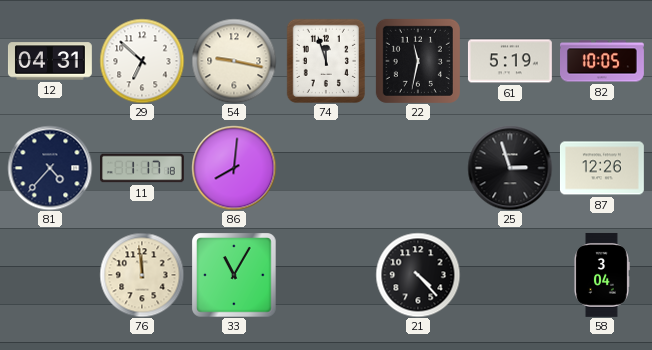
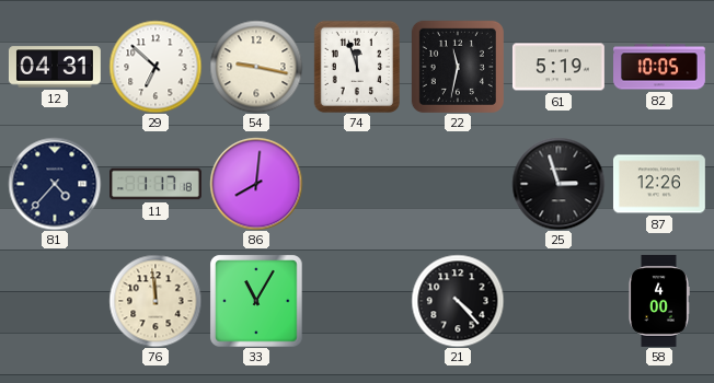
58: 3:04 -> 4:00 (659, 301)
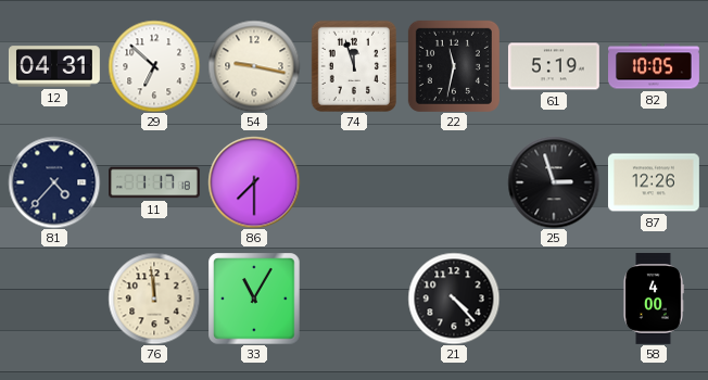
86: 8:01 -> 7:30 (254, 182)
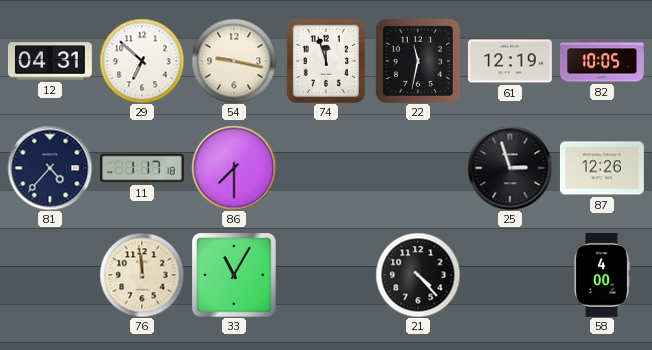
61: 5:19 -> 12:19 (510, 61)
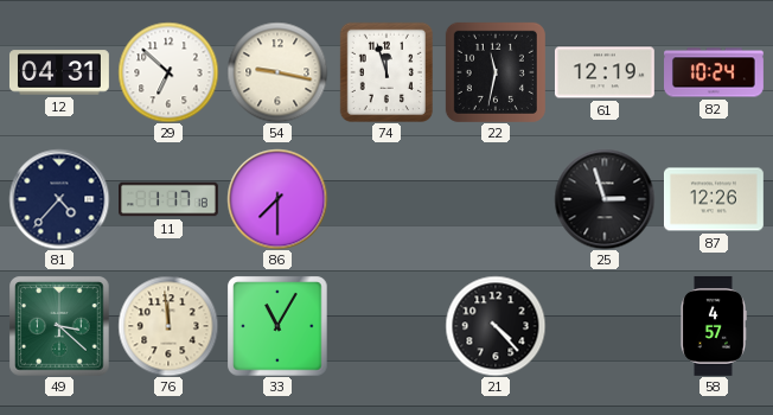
82: 10:05 -> 10:24 (715, 72)
49: none -> 3:22 (59, 326)
58: 4:00 -> 4:57 (714, 326)
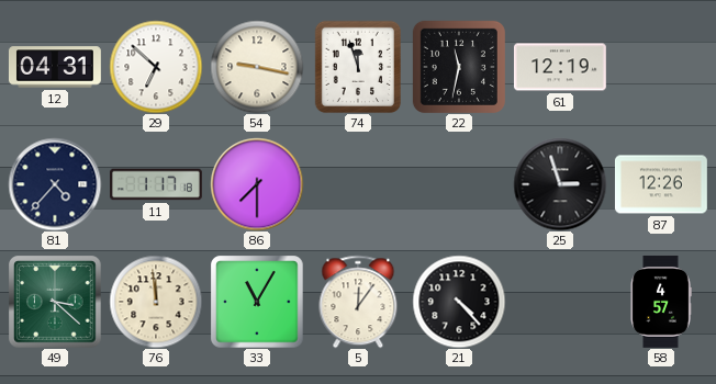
82: 10:24 -> none (715, 72)
5: none -> 12:06 (358, 302)
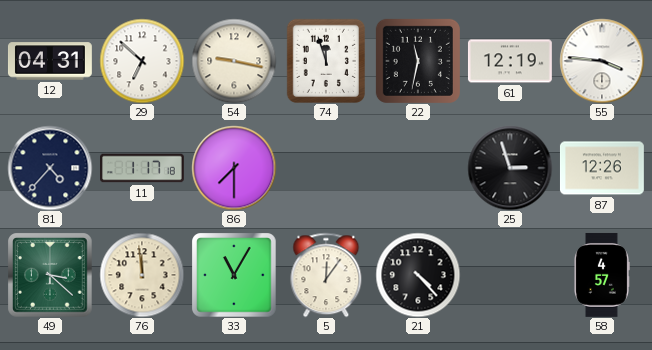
55: none -> 3:46 (602, 61)
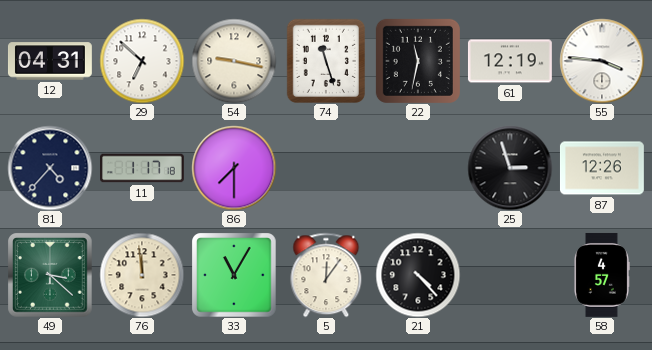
74: 11:57 -> 11:27 (325, 60)
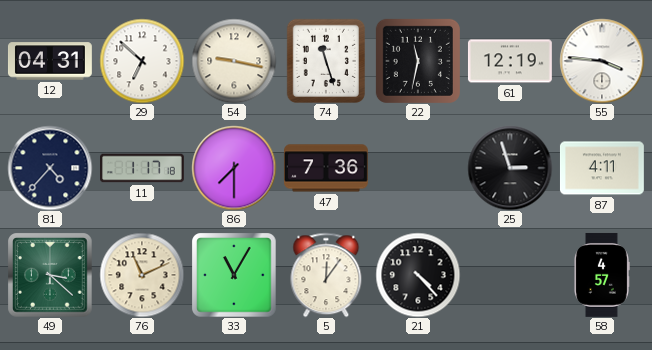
47: none -> 7:36 (326, 168)
87: 12:26 -> 4:11 (602, 168)
76: 11:59 -> 11:11 (142, 275)
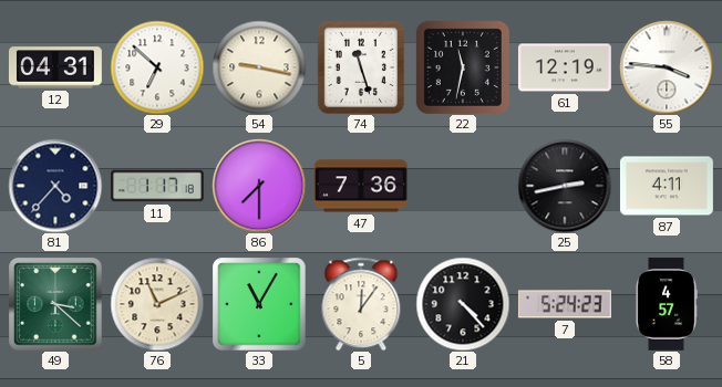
25: 2:57 -> 2:43 (565, 186)
7: none -> 5:24 (565, 304)
